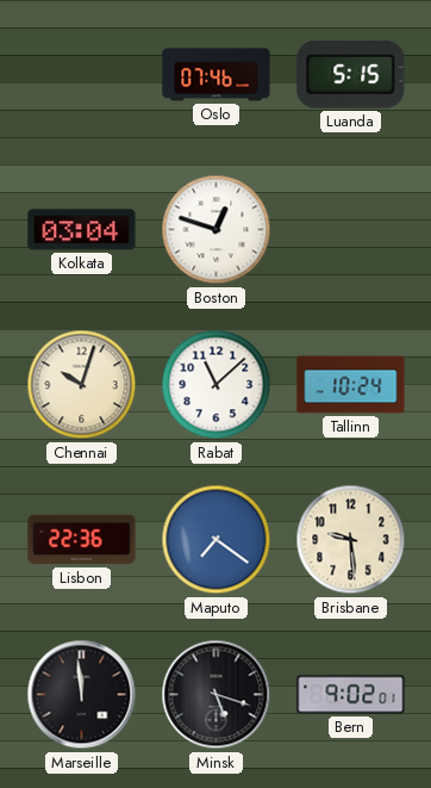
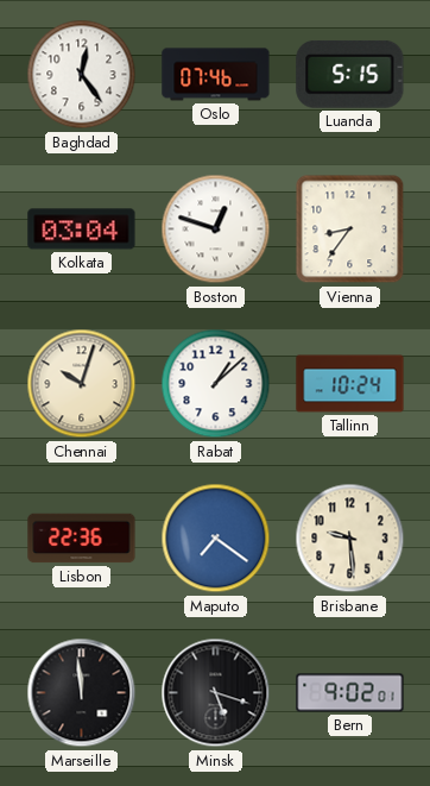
Baghdad: none -> 12:24 (82, 75)
Vienna: none -> 8:36 (350, 229)
Rabat: 11:08 -> 1:08 (216, 384)
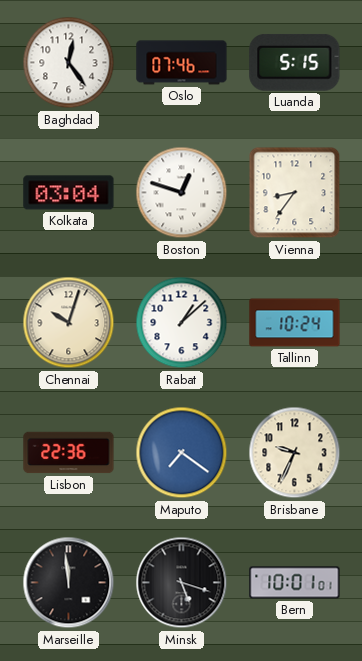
Brisbane: 9:29 -> 9:34 (295, 453)
Bern: 9:02 -> 10:01 (295, 583)
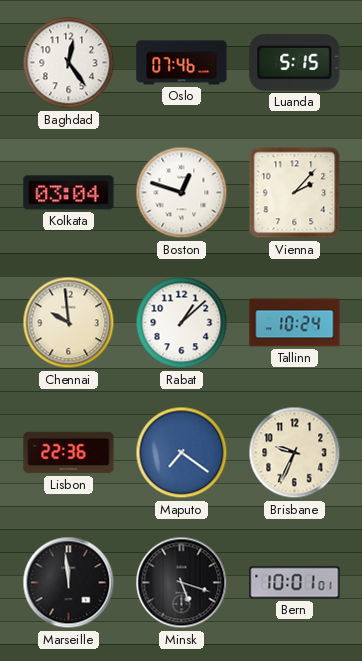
Vienna: 8:36 -> 2:07 (295, 193)
Chennai: 10:03 -> 9:59 (69, 323)
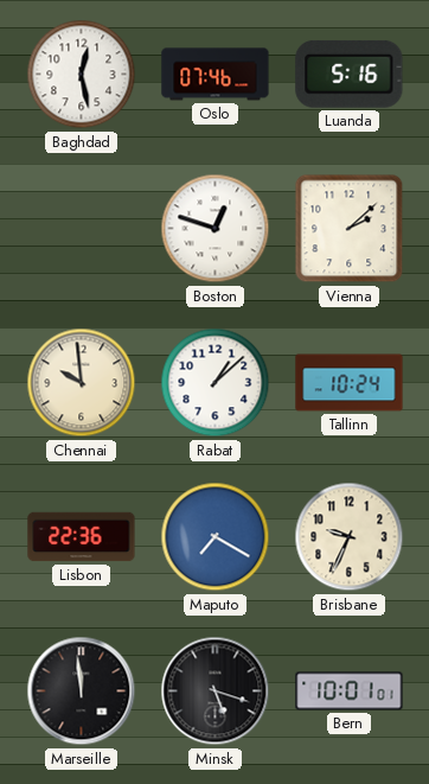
Baghdad: 12:24 -> 12:28 (82, 75)
Luanda: 5:15 -> 5:16 (350, 74)
Kolkata: 03:04 -> none (69, 193)
Vienna: 2:07 -> 2:08 (350, 229)
Maputo: 7:21 -> 7:20 (216, 537)
